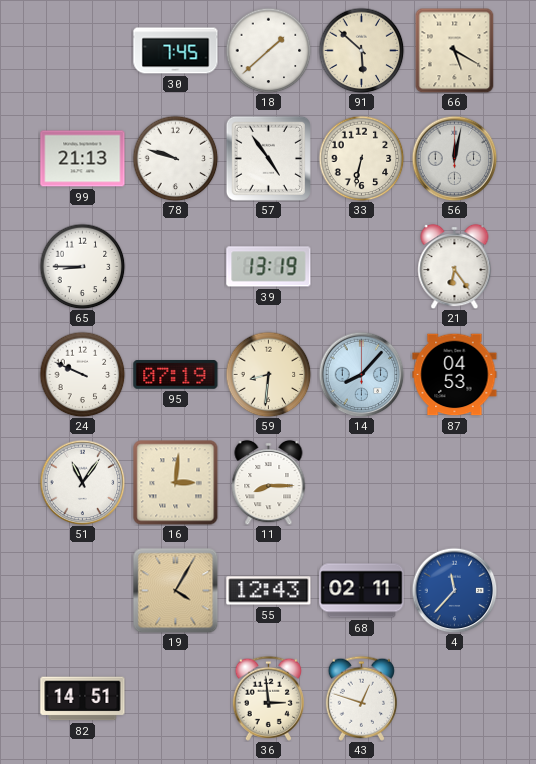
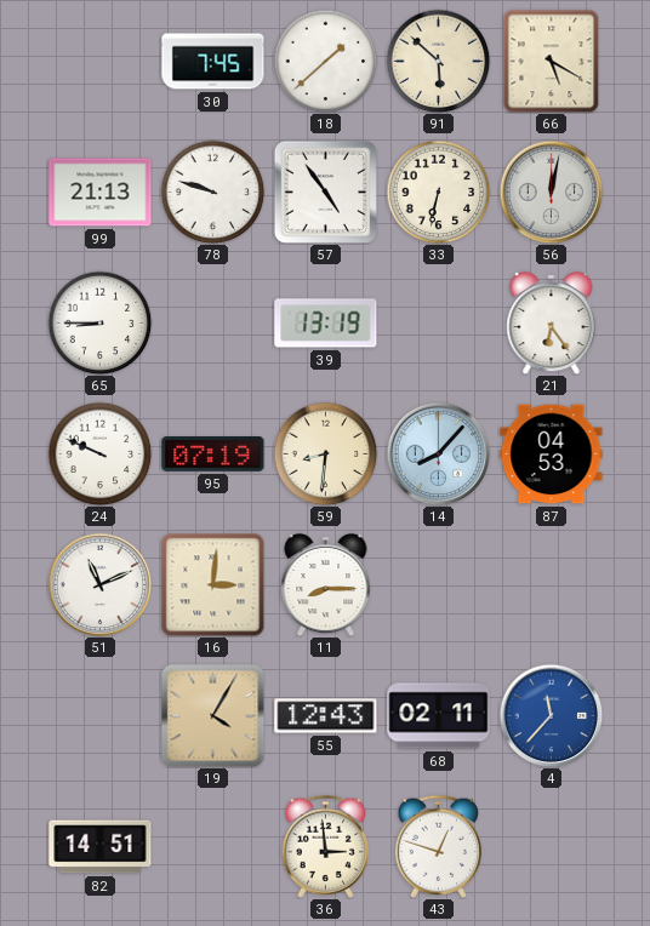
51: 11:06 -> 11:11 (99, 584)
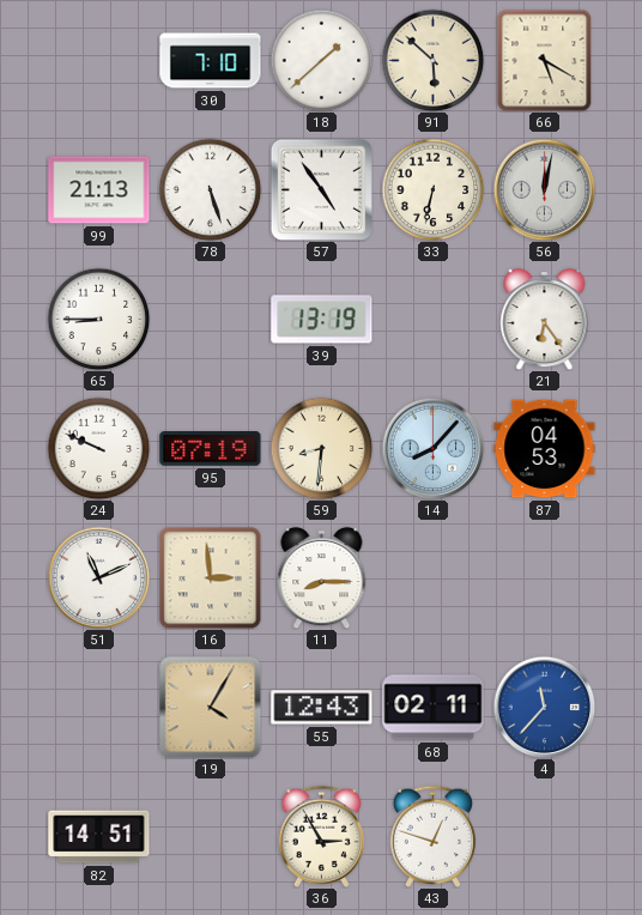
30: 7:45 -> 7:10 (211, 61)
78: 9:48 -> 5:27 (210, 189)
16: 3:01 -> 2:59 (211, 578)
36: 2:59 -> 2:55 (321, 836)
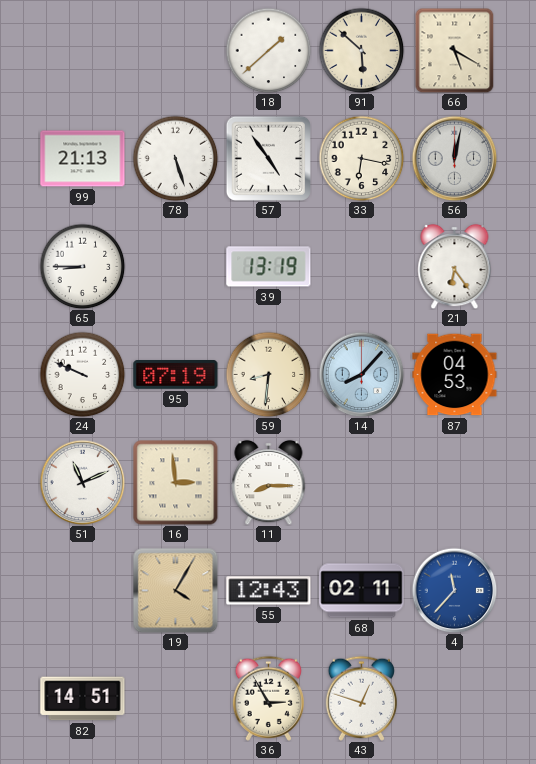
30: 7:10 -> none (211, 61)
33: 6:32 -> 6:17 (361, 158)
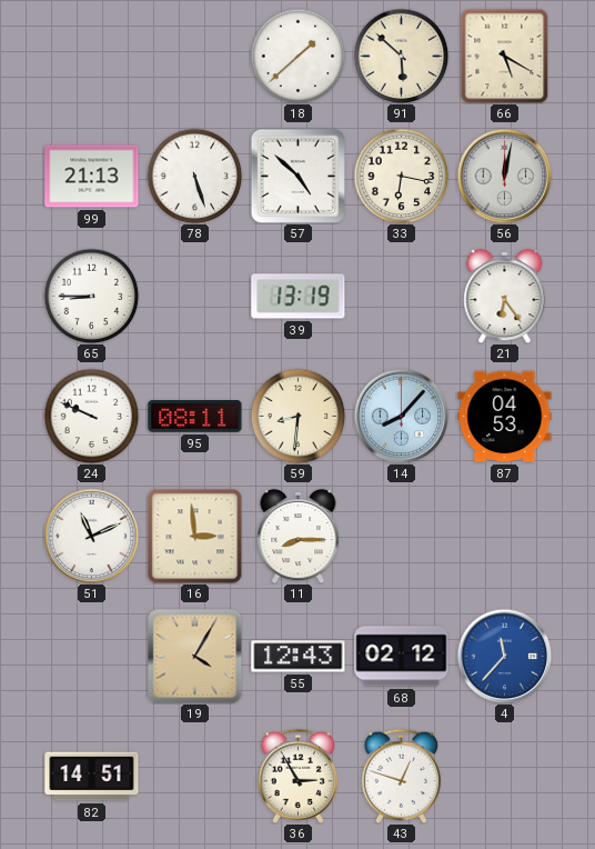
57: 4:54 -> 4:52 (297, 176)
95: 07:19 -> 08:11 (195, 417)
68: 02:11 -> 02:12 (402, 657)
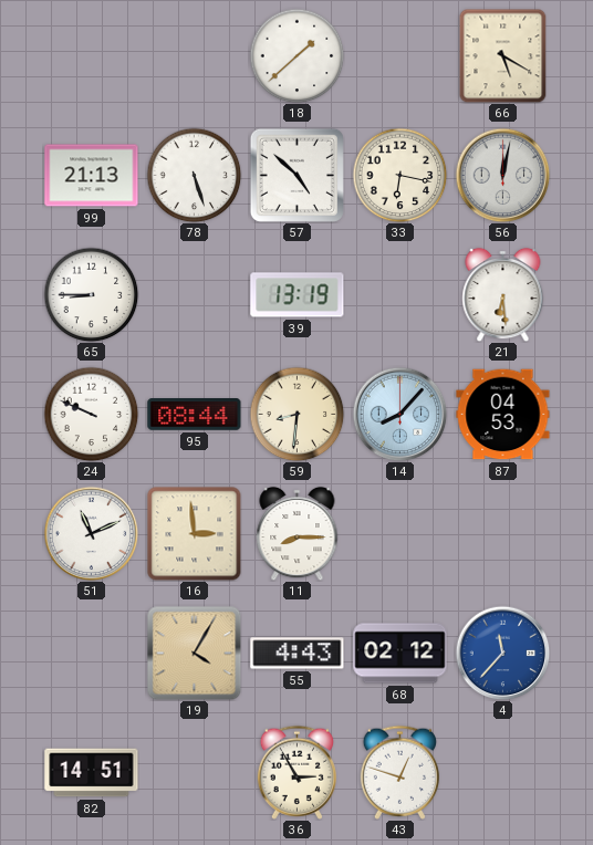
91: 5:52 -> none (401, 56)
21: 6:24 -> 6:29 (503, 294)
95: 08:11 -> 08:44 (195, 415)
55: 12:43 -> 4:43 (298, 654)
